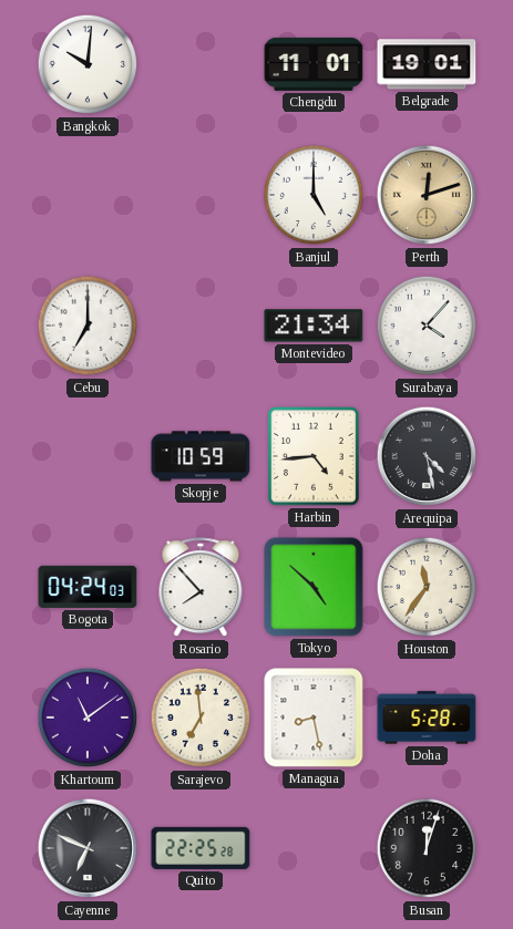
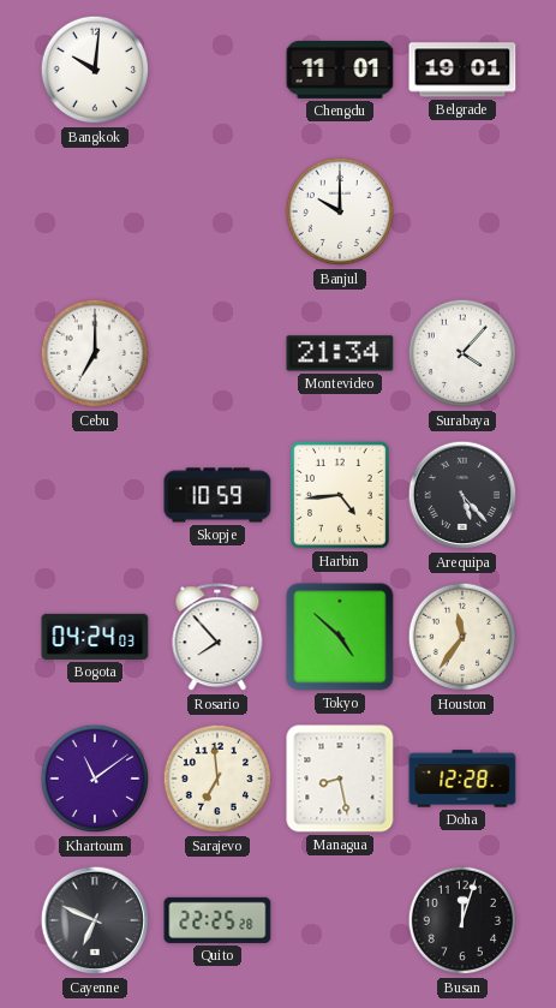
Banjul: 5:00 -> 10:00 (340, 211)
Perth: 12:12 -> none (427, 195)
Arequipa: 4:28 -> 5:23 (462, 495)
Doha: 5:28 -> 12:28 (462, 779)
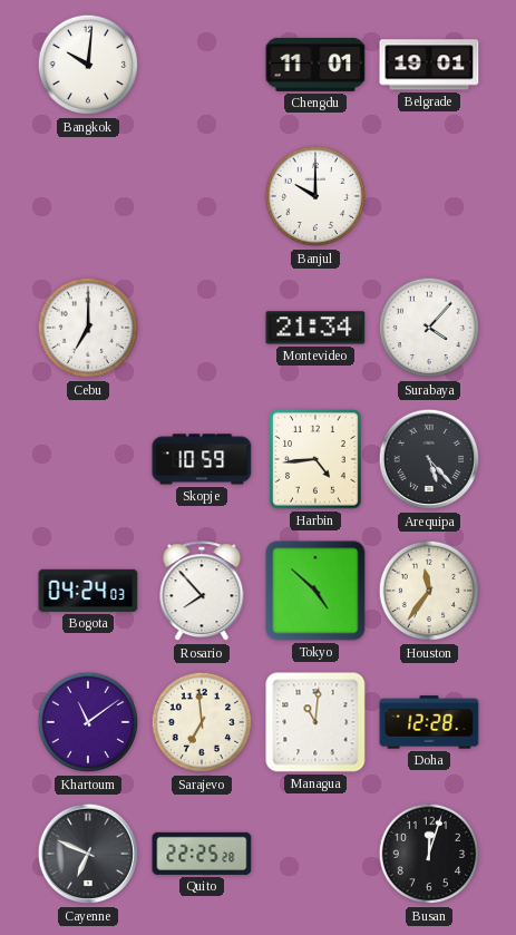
Managua: 8:28 -> 11:01 (315, 722)
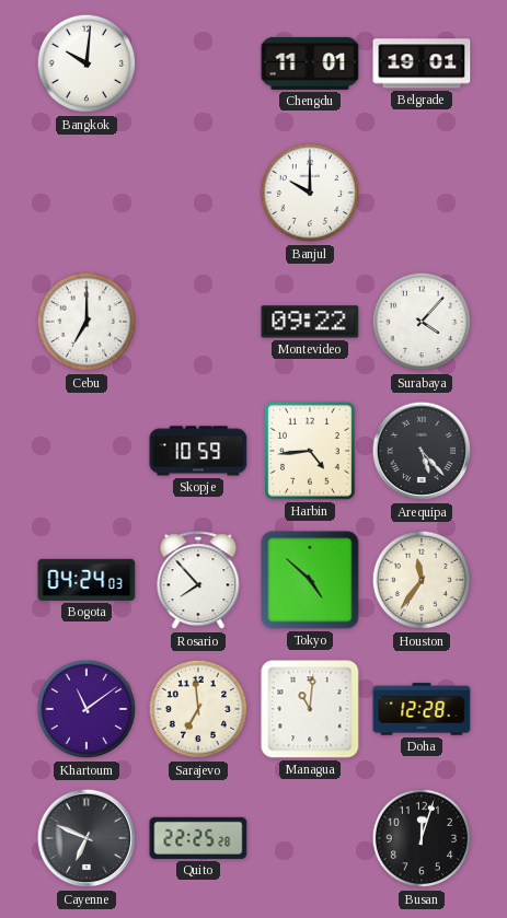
Montevideo: 21:34 -> 09:22 (310, 322)
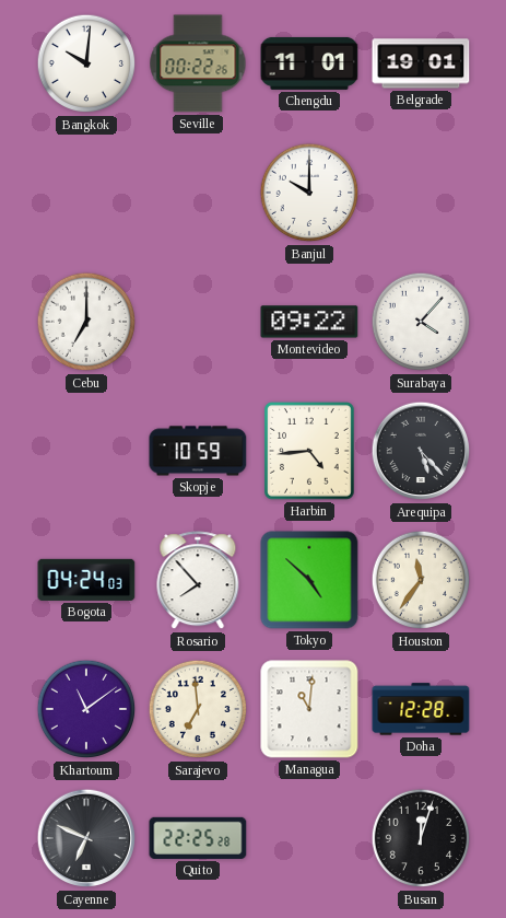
Seville: none -> 00:22 (198, 63)
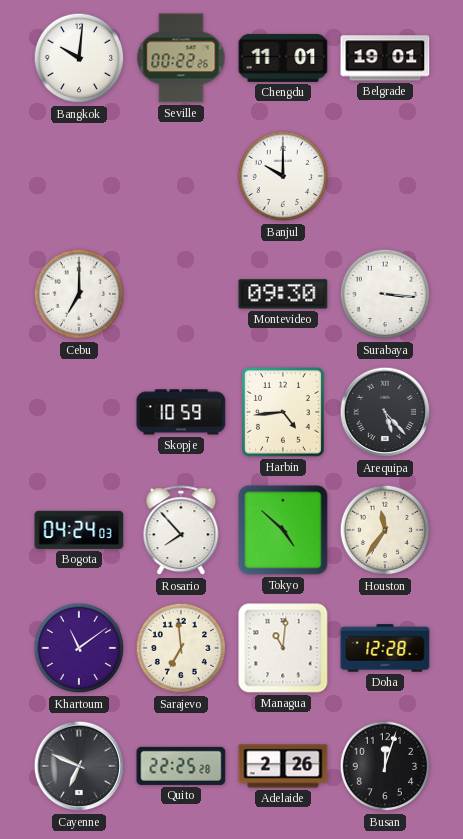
Montevideo: 09:22 -> 09:30 (283, 294)
Surabaya: 4:07 -> 3:16 (385, 294)
Adelaide: none -> 2:26 (283, 766)
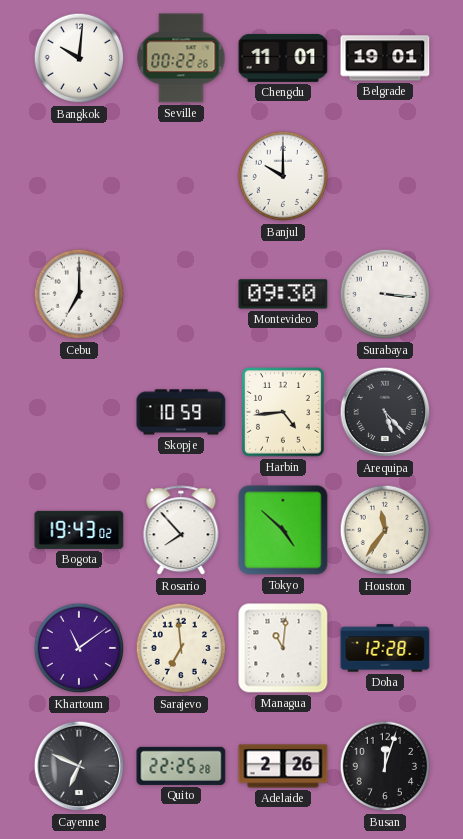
Bogota: 04:24 -> 19:43 (79, 530)
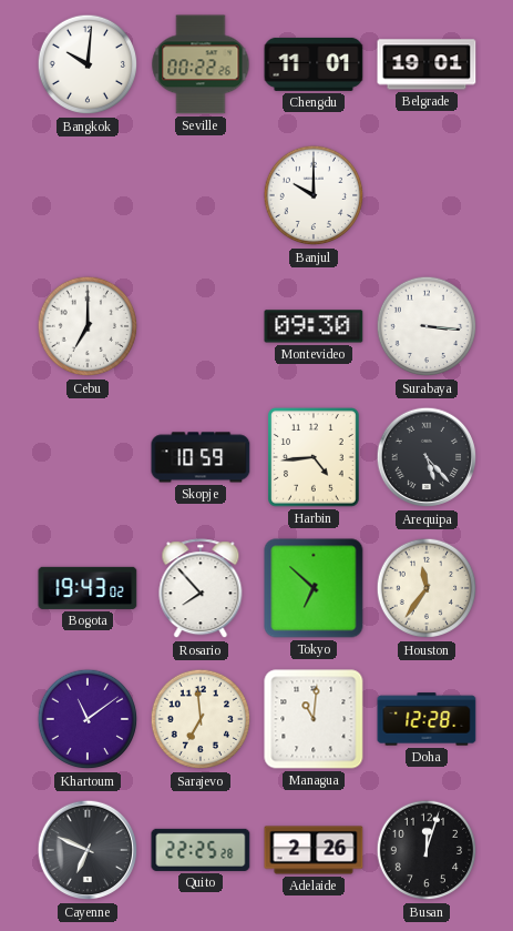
Tokyo: 4:52 -> 6:52 (314, 588)
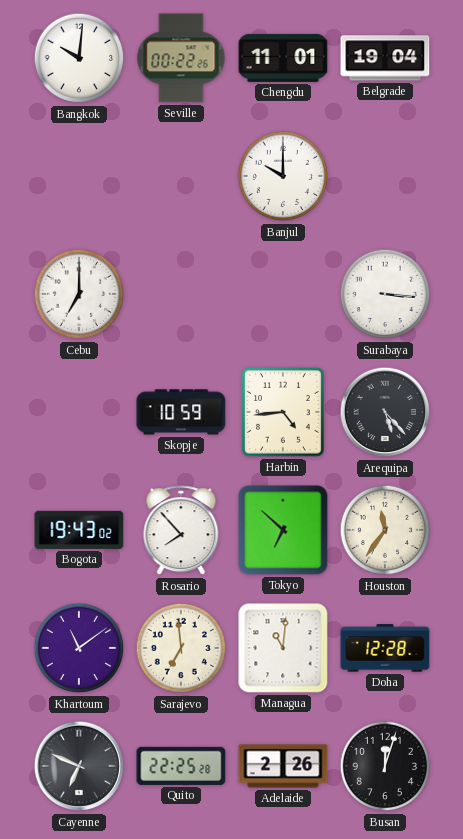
Belgrade: 19:01 -> 19:04 (385, 58)
Montevideo: 09:30 -> none (314, 326)
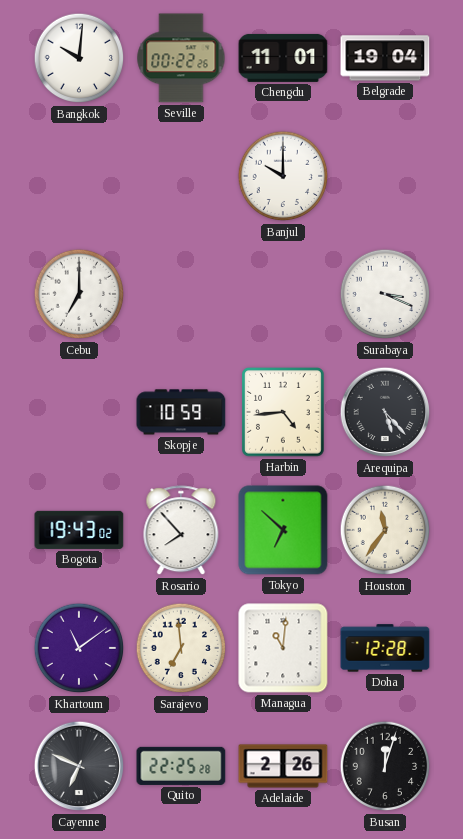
Surabaya: 3:16 -> 3:19 (385, 294)
